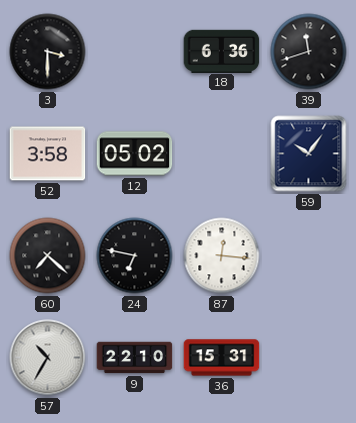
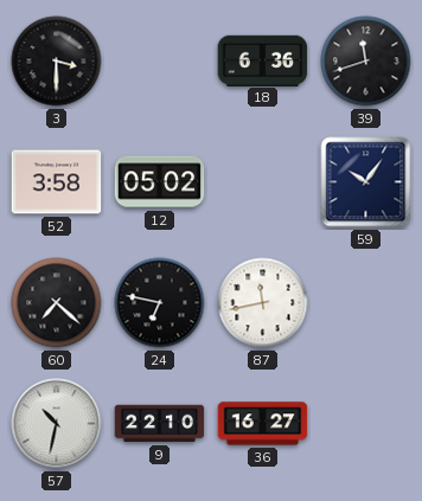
87: 12:16 -> 11:43 (263, 303)
57: 10:35 -> 10:32 (57, 424)
36: 15:31 -> 16:27 (263, 424)
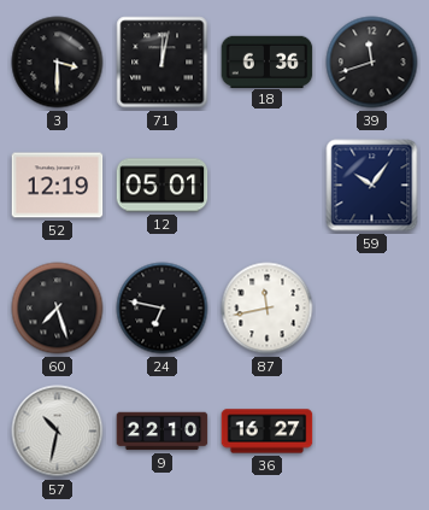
71: none -> 12:02 (163, 63)
52: 3:58 -> 12:19 (58, 186)
12: 05:02 -> 05:01 (163, 186)
60: 7:22 -> 7:27 (58, 309)
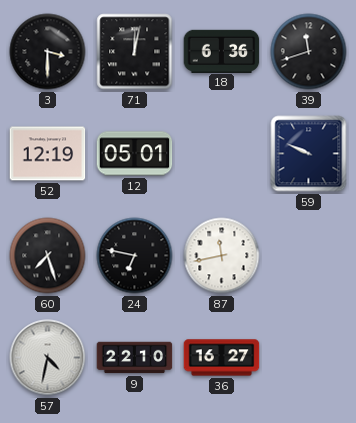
59: 10:06 -> 9:49 (309, 154)
57: 10:32 -> 4:32 (48, 358)
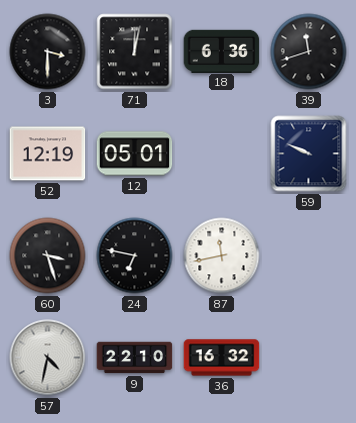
60: 7:27 -> 3:27 (48, 256)
36: 16:27 -> 16:32 (222, 358)
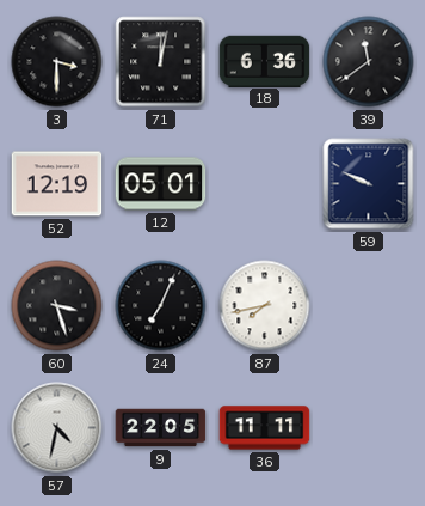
39: 11:42 -> 11:39 (369, 62)
24: 6:47 -> 7:04 (161, 306)
87: 11:43 -> 7:43 (265, 306)
9: 22:10 -> 22:05 (161, 428)
36: 16:32 -> 11:11 (265, 428)
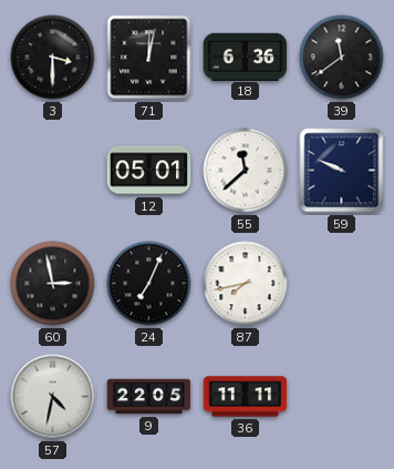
52: 12:19 -> none (57, 184)
55: none -> 11:38 (246, 171)
60: 3:27 -> 2:58 (53, 284)
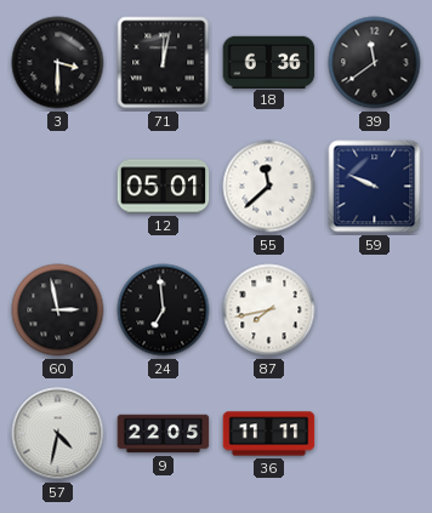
24: 7:04 -> 6:59 (164, 310)
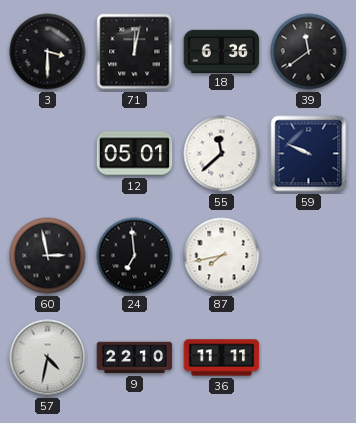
9: 22:05 -> 22:10 (135, 358)
